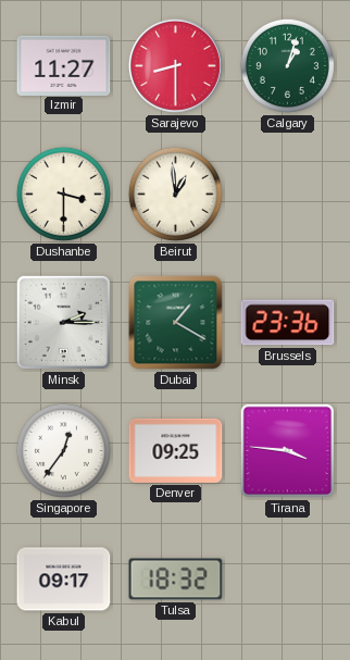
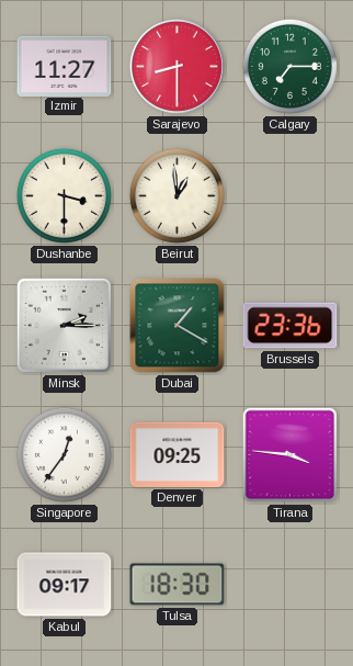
Calgary: 1:03 -> 7:15 (289, 66)
Tulsa: 18:32 -> 18:30 (178, 585)
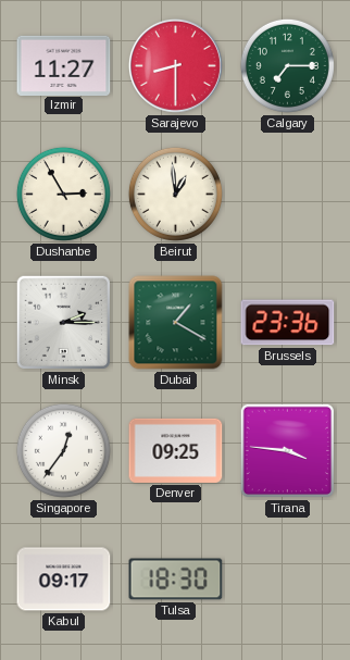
Dushanbe: 3:30 -> 2:55 (63, 194)
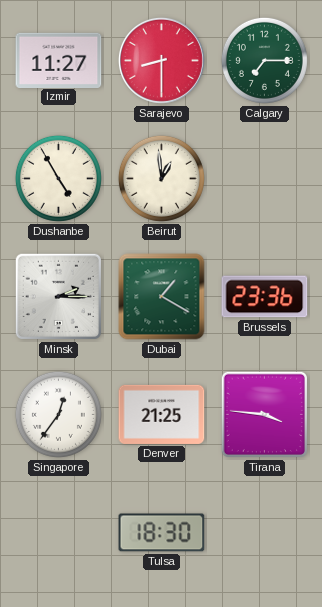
Dushanbe: 2:55 -> 4:55 (58, 178)
Denver: 09:25 -> 21:25 (162, 414)
Kabul: 09:17 -> none (64, 580)
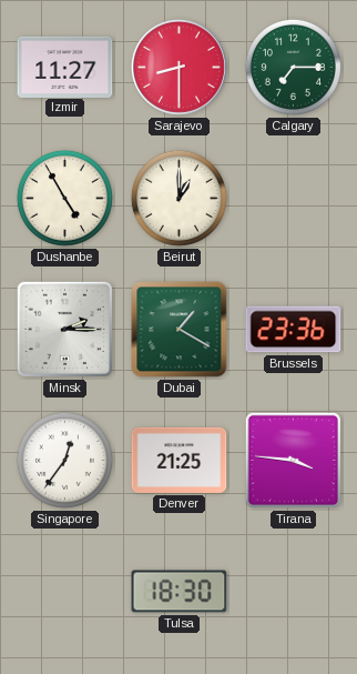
Beirut: 12:59 -> 1:00 (178, 198)
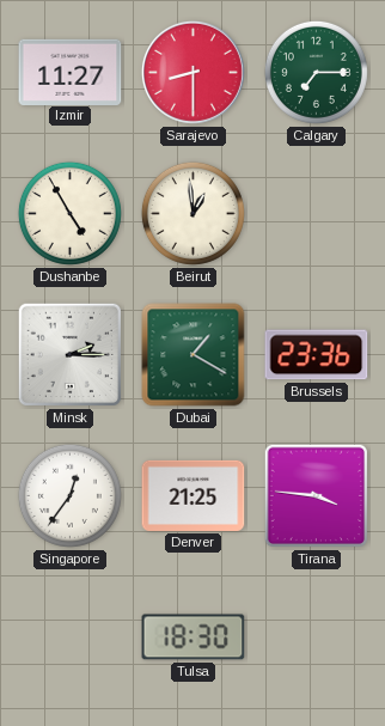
Beirut: 1:00 -> 12:59 (192, 213)
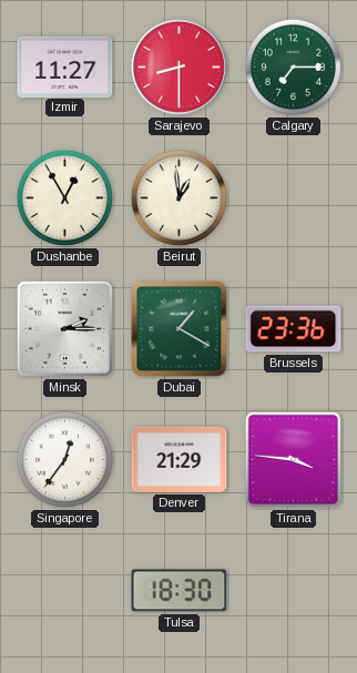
Dushanbe: 4:55 -> 12:55 (64, 197)
Denver: 21:25 -> 21:29 (180, 459)
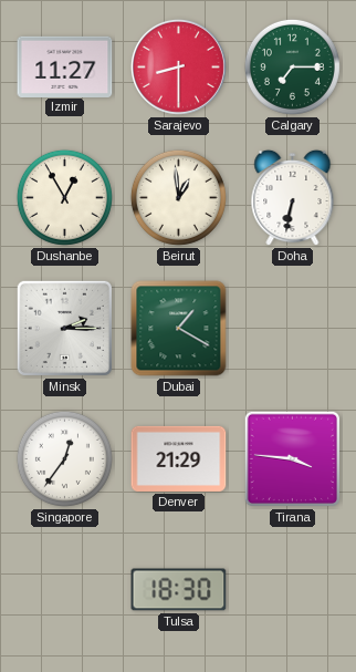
Doha: none -> 6:32 (293, 198)
Brussels: 23:36 -> none (294, 329)
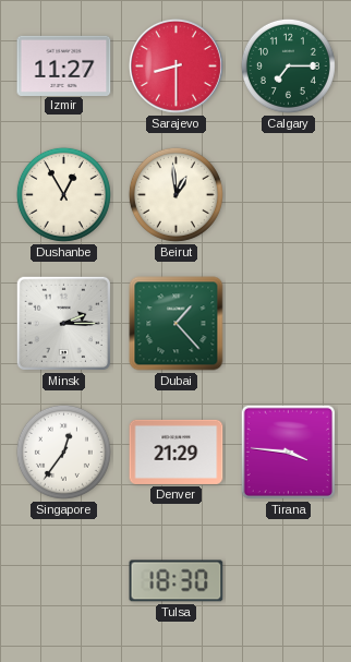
Doha: 6:32 -> none (293, 198)
Dubai: 1:20 -> 1:23 (177, 324)
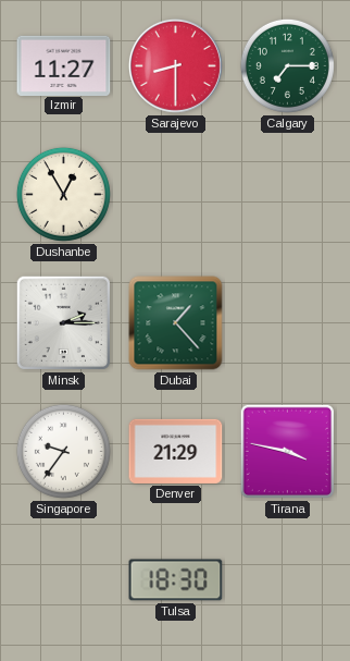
Beirut: 12:59 -> none (175, 194)
Singapore: 12:36 -> 9:36 (63, 451)
Tirana: 3:46 -> 3:47 (287, 451)
